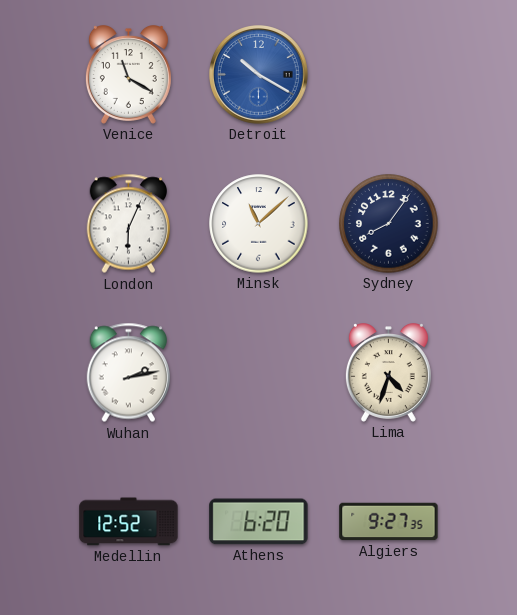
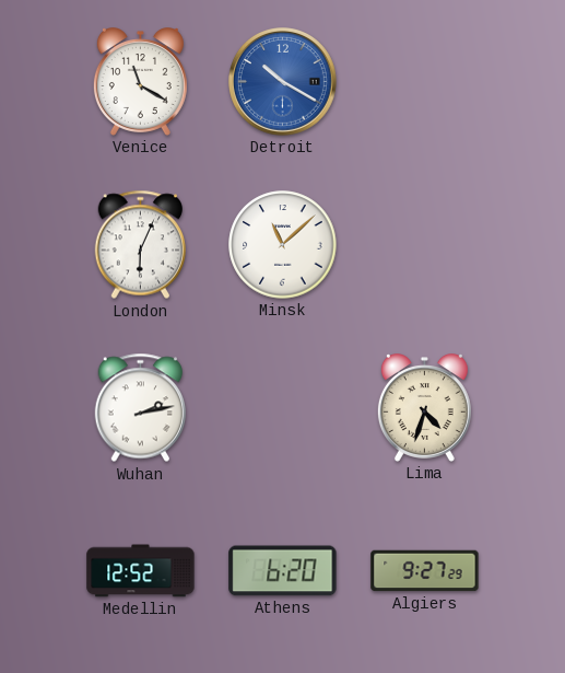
Sydney: 8:06 -> none (389, 224)
Algiers: 9:27:35 -> 9:27:29 (425, 571)
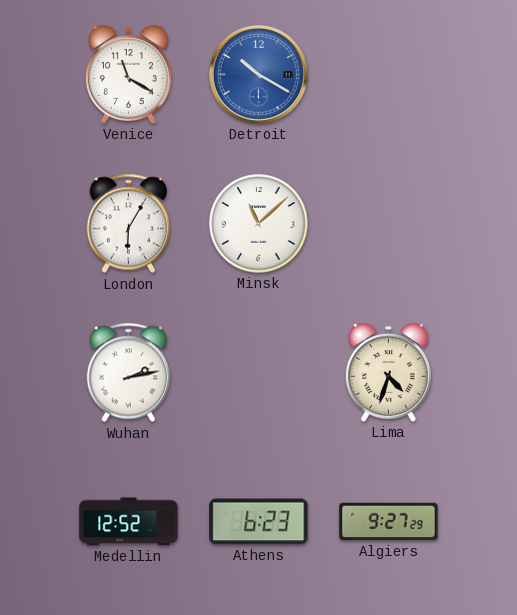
London: 6:04 -> 6:05 (128, 224)
Athens: 6:20 -> 6:23 (259, 522)
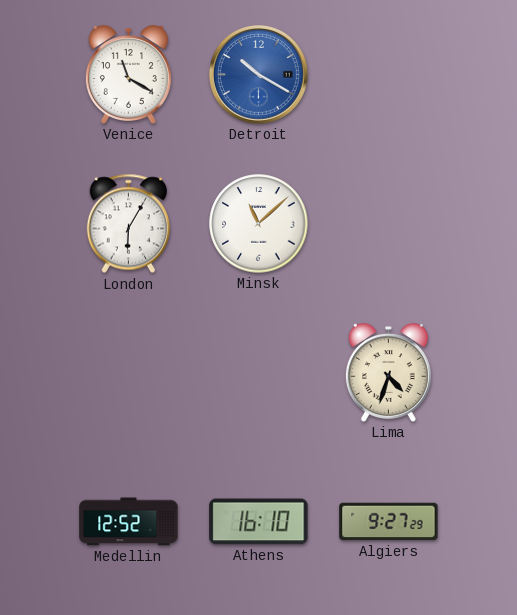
Wuhan: 2:13 -> none (128, 373)
Athens: 6:23 -> 16:10 (259, 522)
